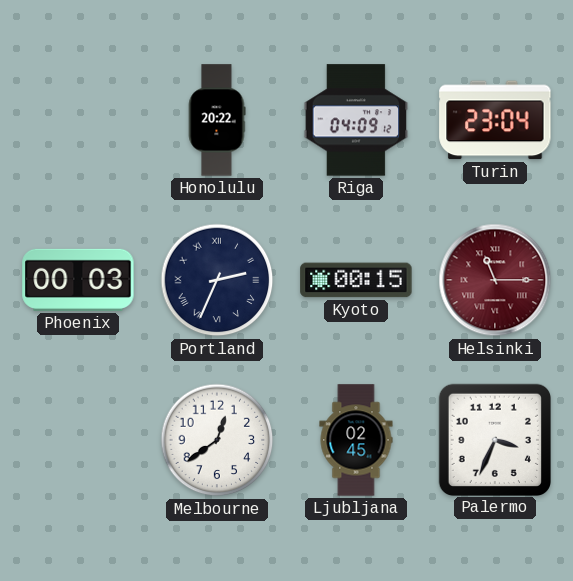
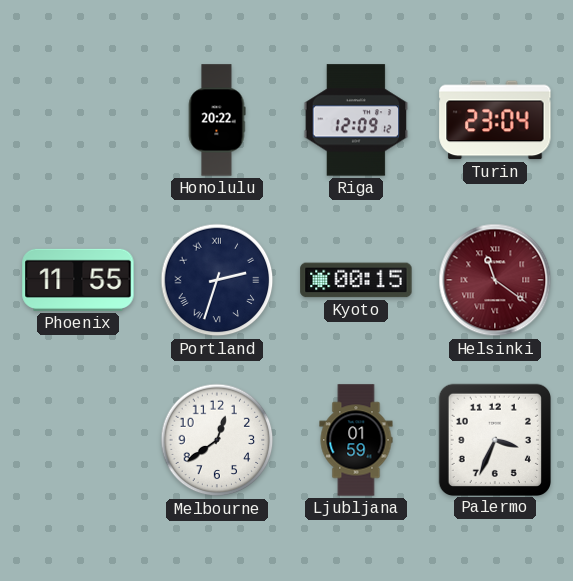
Riga: 04:09 -> 12:09 (356, 120)
Phoenix: 00:03 -> 11:55 (78, 280)
Portland: 2:34 -> 2:33 (217, 280)
Helsinki: 11:15 -> 11:21 (495, 280)
Ljubljana: 02:45 -> 01:59 (356, 440)
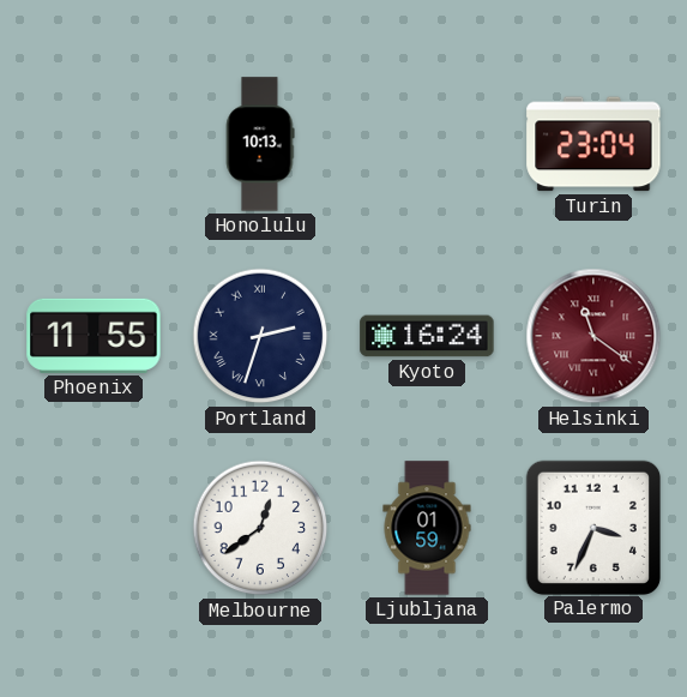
Honolulu: 20:22 -> 10:13 (260, 144)
Riga: 12:09 -> none (356, 120)
Kyoto: 00:15 -> 16:24 (427, 336)
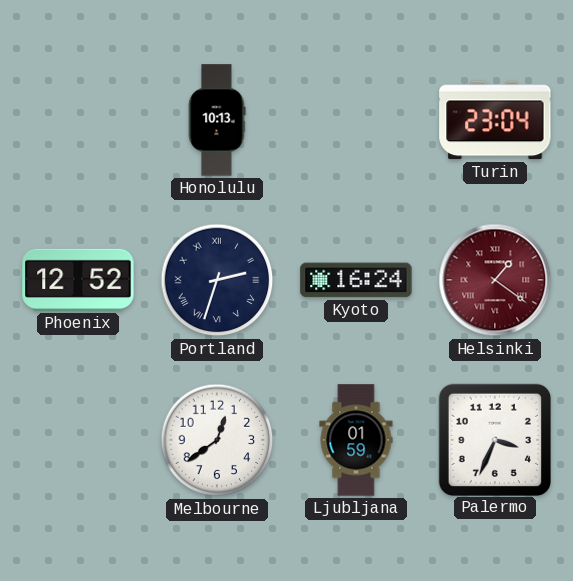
Phoenix: 11:55 -> 12:52 (78, 280)
Helsinki: 11:21 -> 1:21 (495, 280)
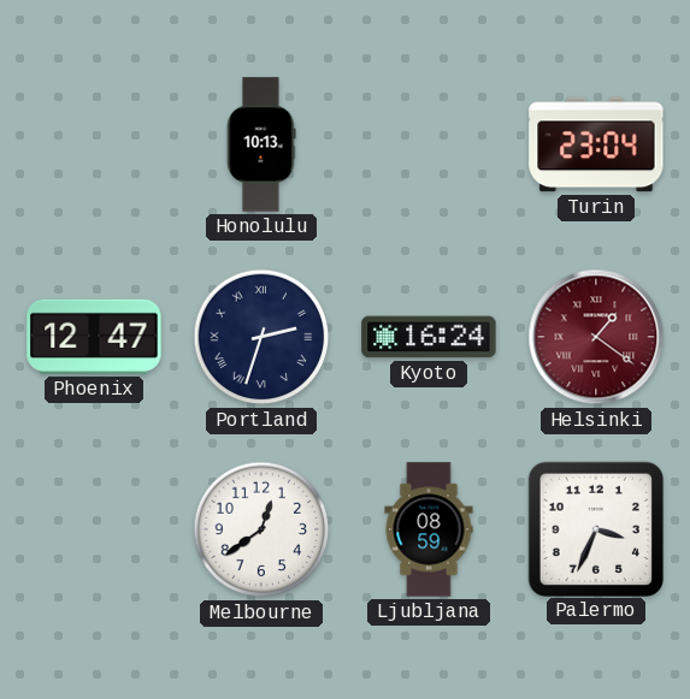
Phoenix: 12:52 -> 12:47 (94, 337)
Ljubljana: 01:59 -> 08:59 (429, 529)
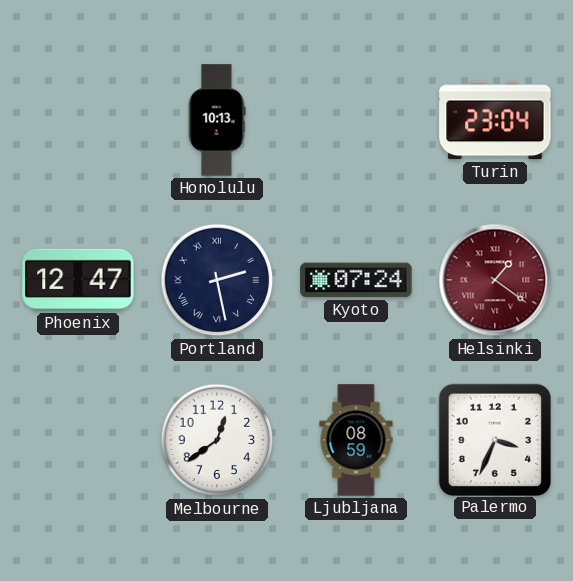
Portland: 2:33 -> 2:28 (217, 280)
Kyoto: 16:24 -> 07:24 (356, 280)
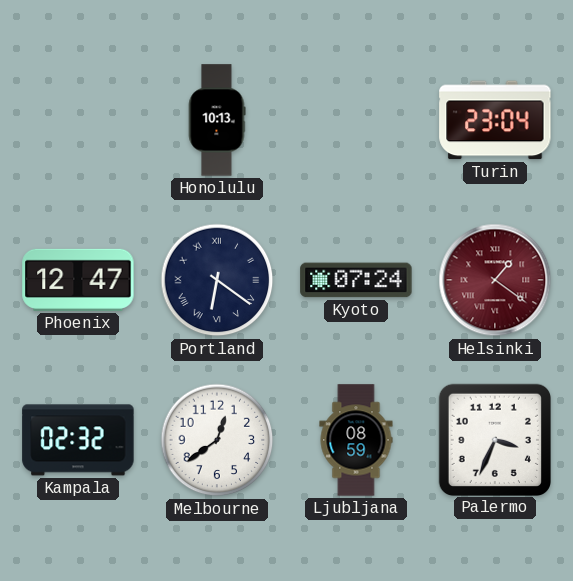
Portland: 2:28 -> 6:21 (217, 280)
Kampala: none -> 02:32 (78, 440)
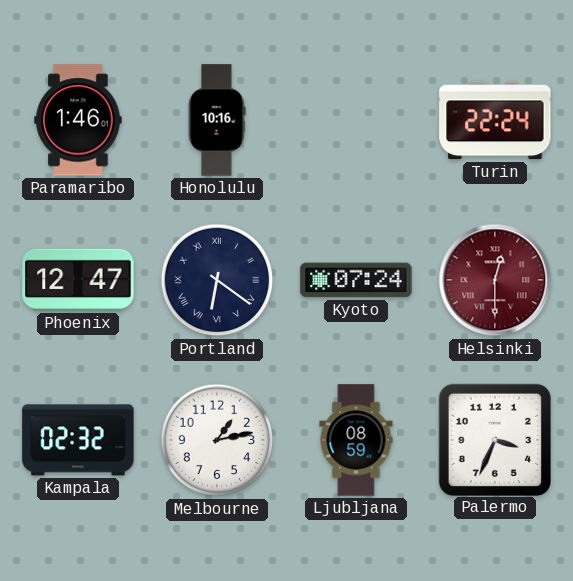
Paramaribo: none -> 1:46 (78, 120)
Honolulu: 10:13 -> 10:16 (217, 120)
Turin: 23:04 -> 22:24 (495, 120)
Helsinki: 1:21 -> 12:30 (495, 280)
Melbourne: 12:39 -> 1:13 (217, 440)
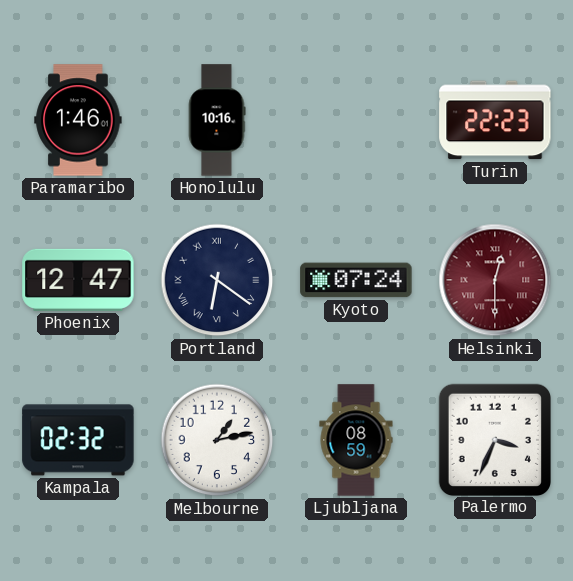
Turin: 22:24 -> 22:23 (495, 120)
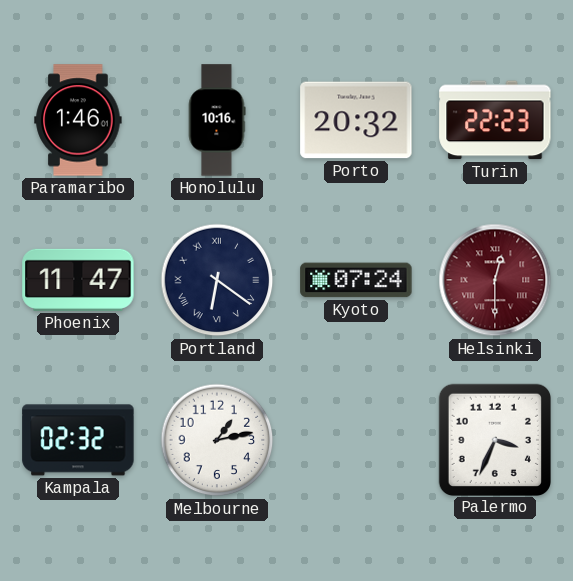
Porto: none -> 20:32 (356, 120)
Phoenix: 12:47 -> 11:47 (78, 280)
Ljubljana: 08:59 -> none (356, 440)
